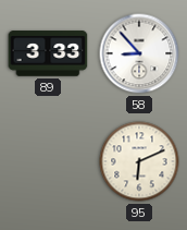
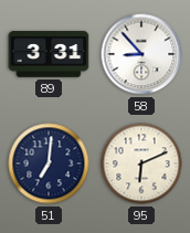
89: 3:33 -> 3:31 (49, 54)
51: none -> 7:01 (49, 163)
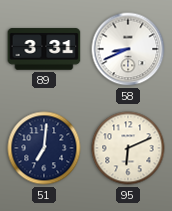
58: 8:53 -> 8:41 (128, 49)
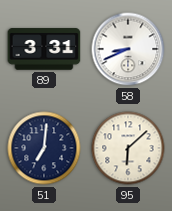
95: 6:11 -> 6:08 (128, 148)
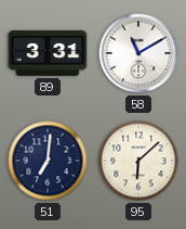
58: 8:41 -> 11:10 (138, 53)
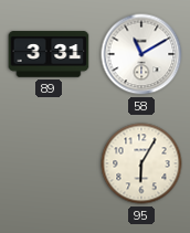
51: 7:01 -> none (48, 161)
95: 6:08 -> 6:05 (141, 163)
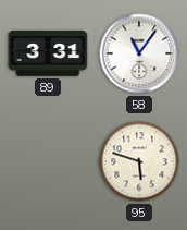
58: 11:10 -> 11:06 (139, 53)
95: 6:05 -> 5:48 (139, 161)
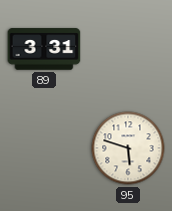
58: 11:06 -> none (139, 53)
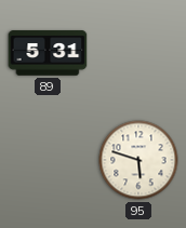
89: 3:31 -> 5:31 (48, 53)
